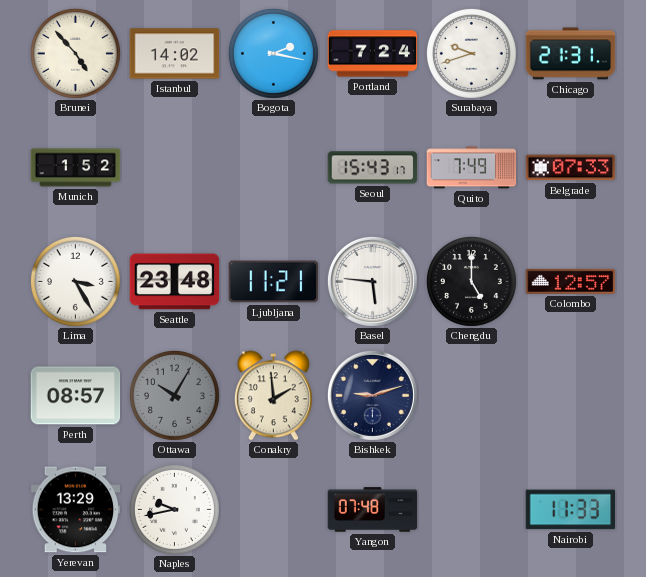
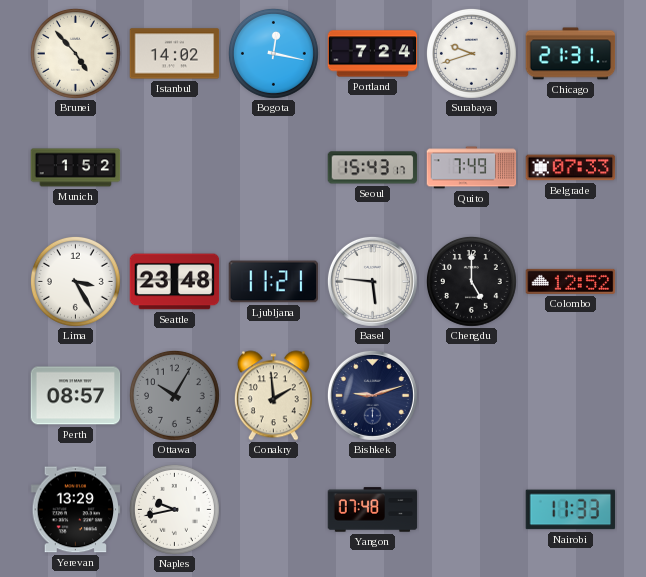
Bogota: 2:17 -> 12:17 (273, 53)
Colombo: 12:57 -> 12:52 (571, 281)
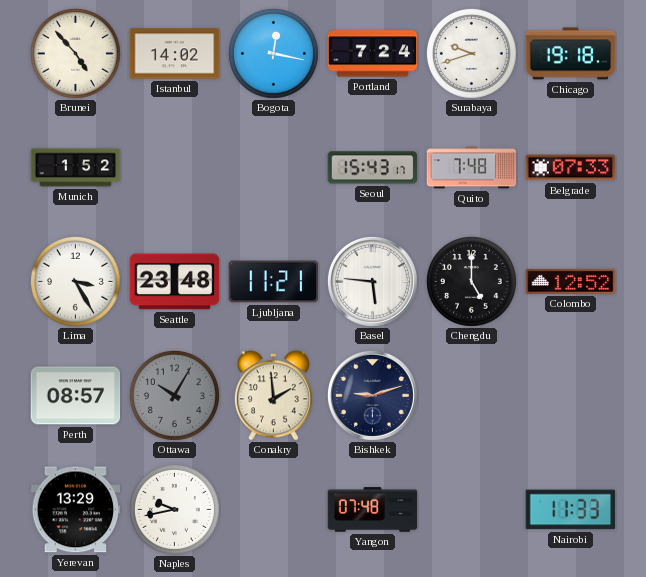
Chicago: 21:31 -> 19:18 (571, 54)
Quito: 7:49 -> 7:48 (472, 168)
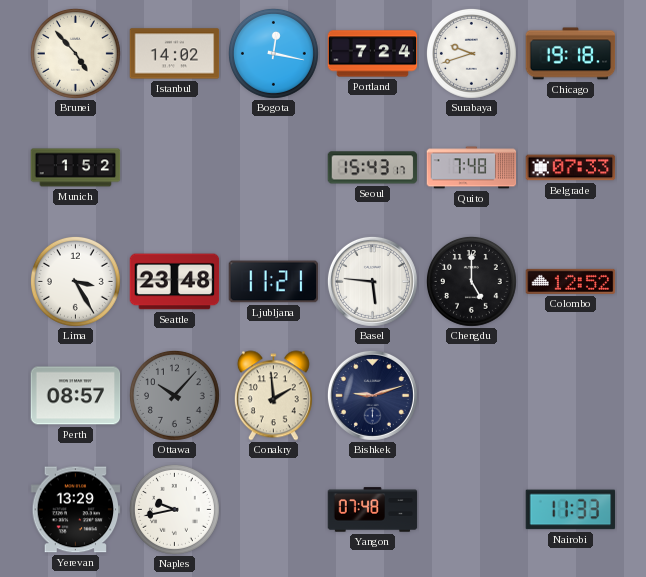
Ottawa: 10:05 -> 10:07 (174, 395)
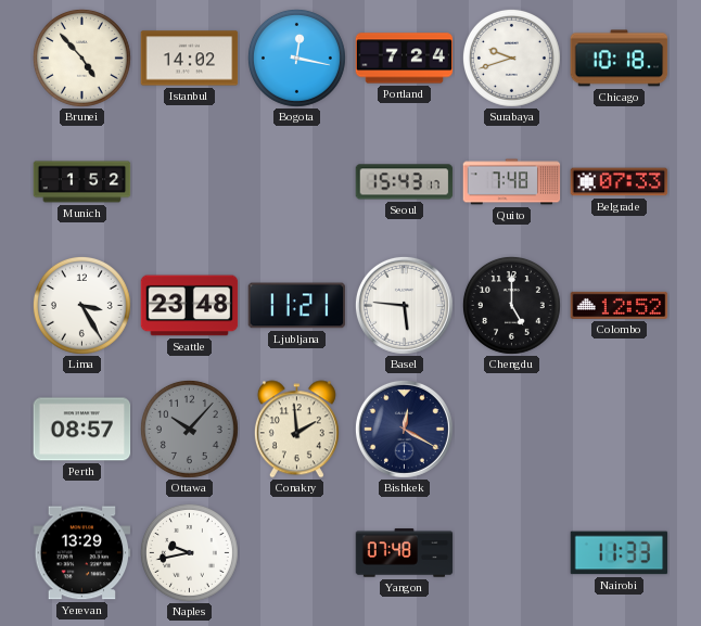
Chicago: 19:18 -> 10:18 (620, 59)
Bishkek: 9:12 -> 12:20 (404, 429)
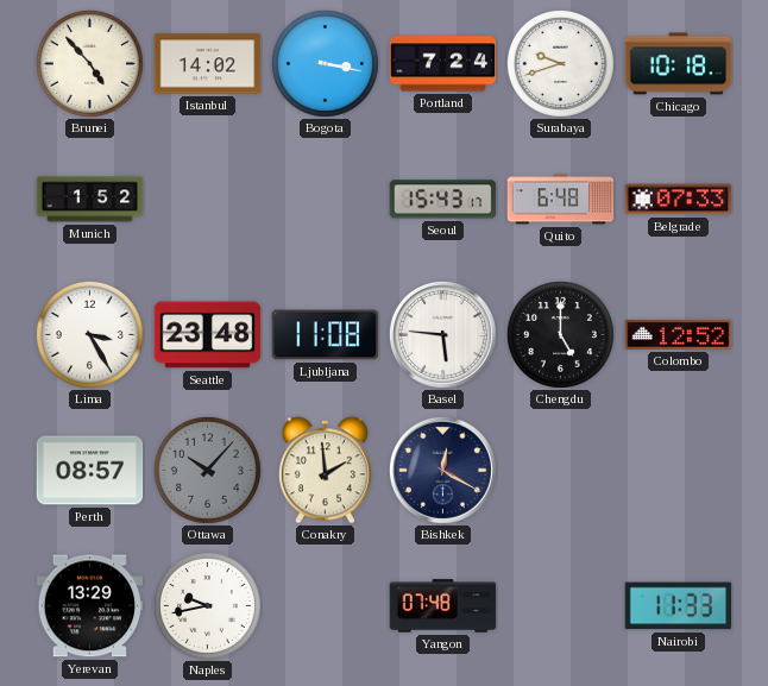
Bogota: 12:17 -> 3:17 (325, 63)
Quito: 7:48 -> 6:48 (561, 200)
Ljubljana: 11:21 -> 11:08 (326, 335)
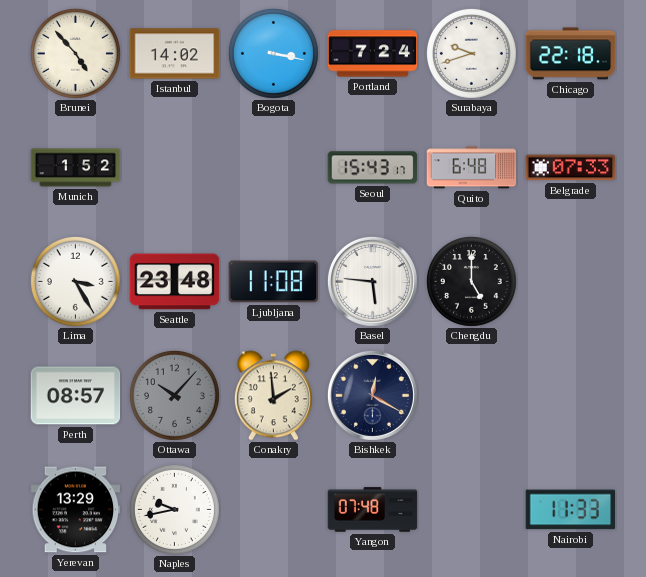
Chicago: 10:18 -> 22:18 (571, 54)
Colombo: 12:52 -> none (679, 334)
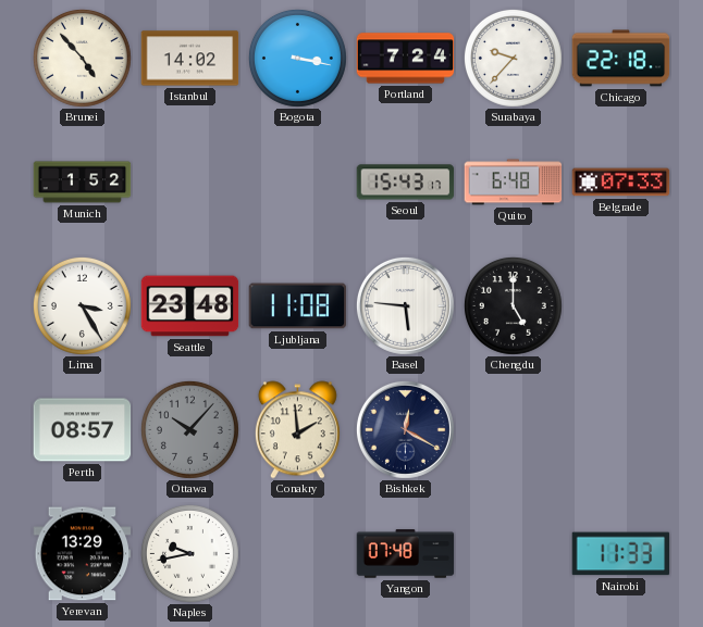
Surabaya: 9:42 -> 9:37 (513, 58)
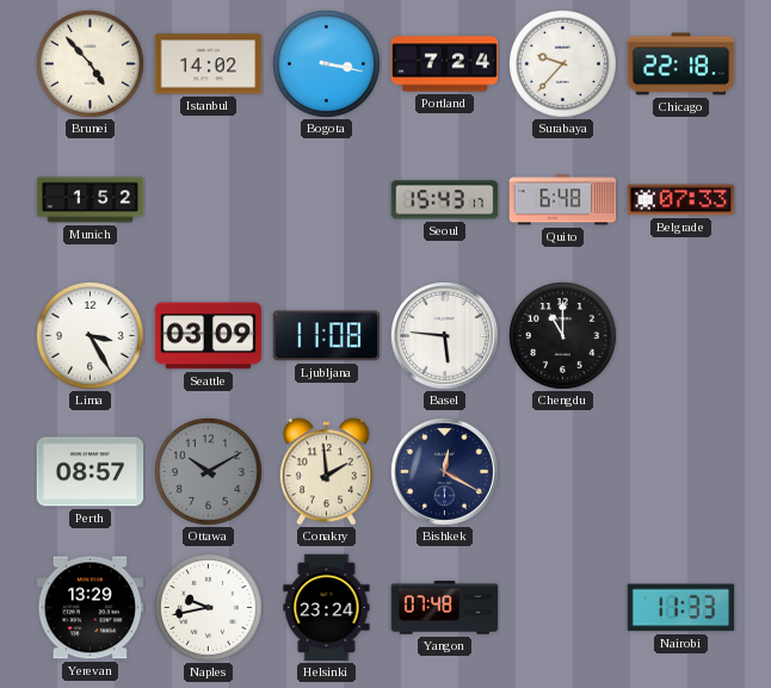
Seattle: 23:48 -> 03:09 (209, 336)
Chengdu: 5:00 -> 11:00 (562, 335)
Ottawa: 10:07 -> 10:10 (208, 471)
Helsinki: none -> 23:24 (327, 608)
